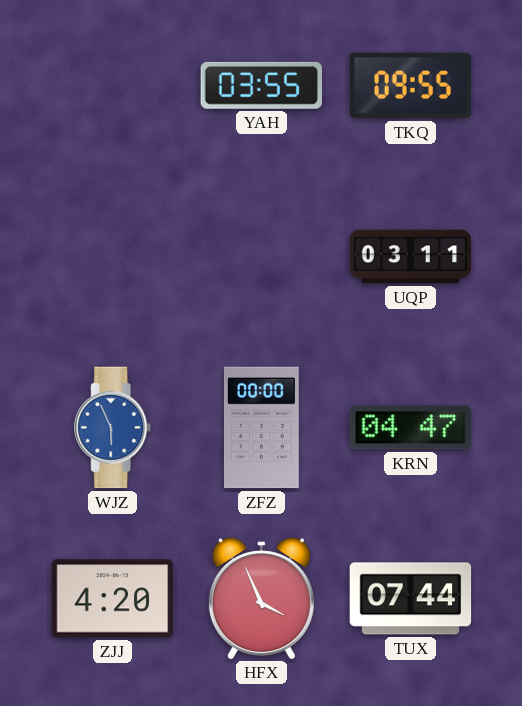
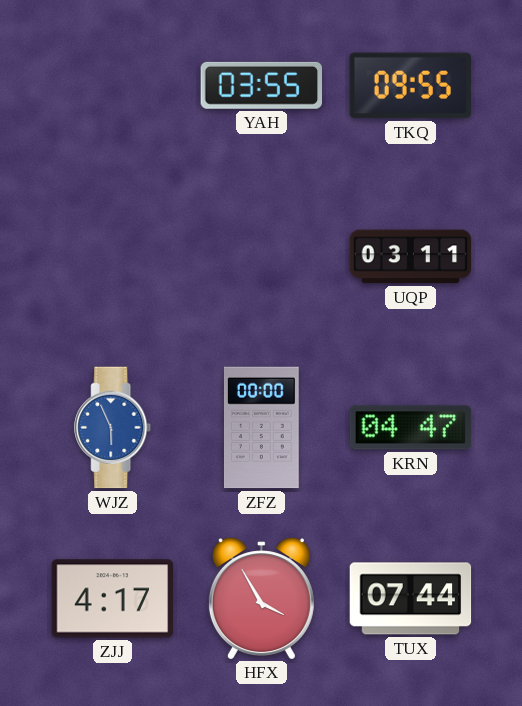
ZJJ: 4:20 -> 4:17 (113, 599)
HFX: 3:56 -> 3:55 (261, 598)
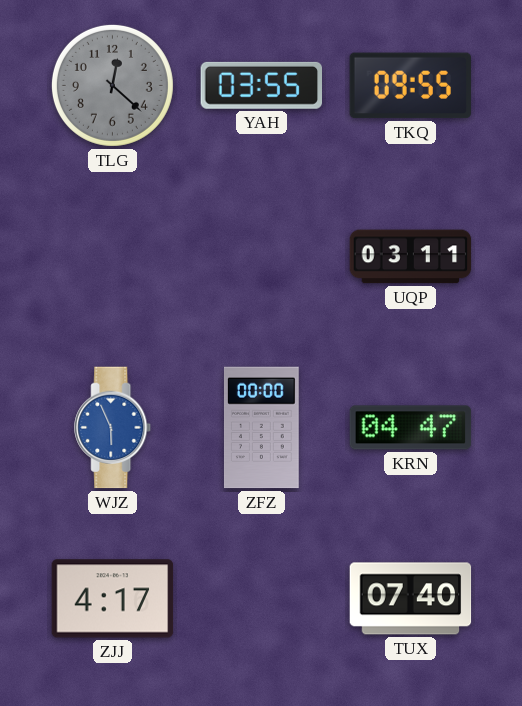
TLG: none -> 12:22 (112, 85)
HFX: 3:55 -> none (261, 598)
TUX: 07:44 -> 07:40 (411, 599)
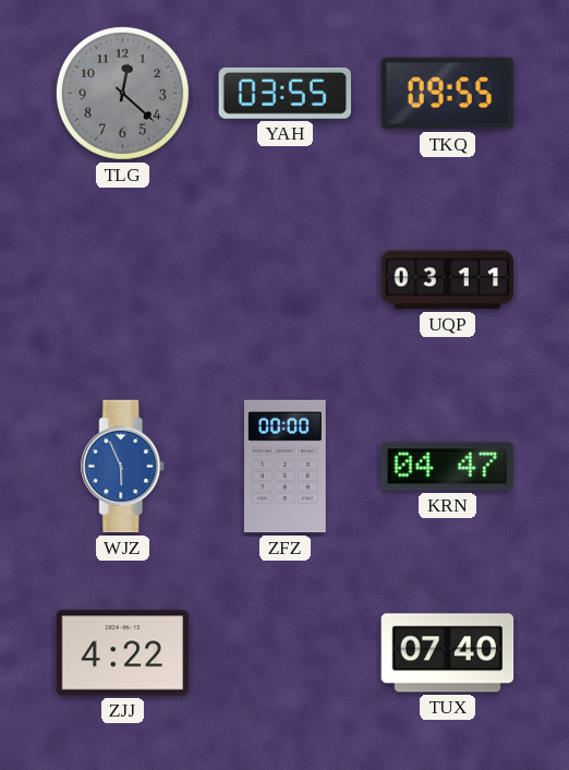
ZJJ: 4:17 -> 4:22 (123, 653)
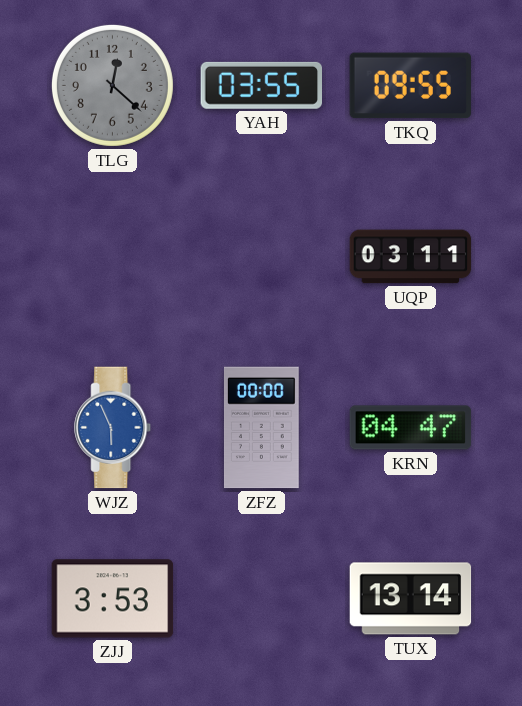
ZJJ: 4:22 -> 3:53 (113, 599)
TUX: 07:40 -> 13:14 (411, 599)
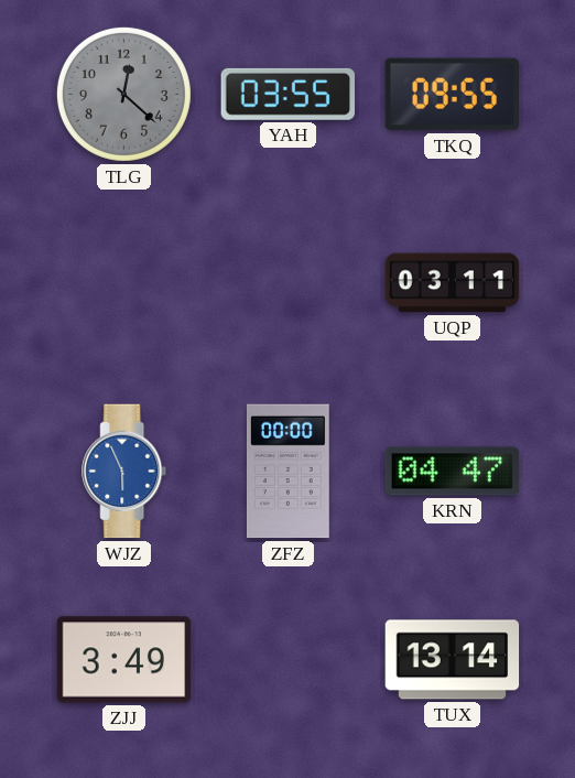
ZJJ: 3:53 -> 3:49 (124, 660)
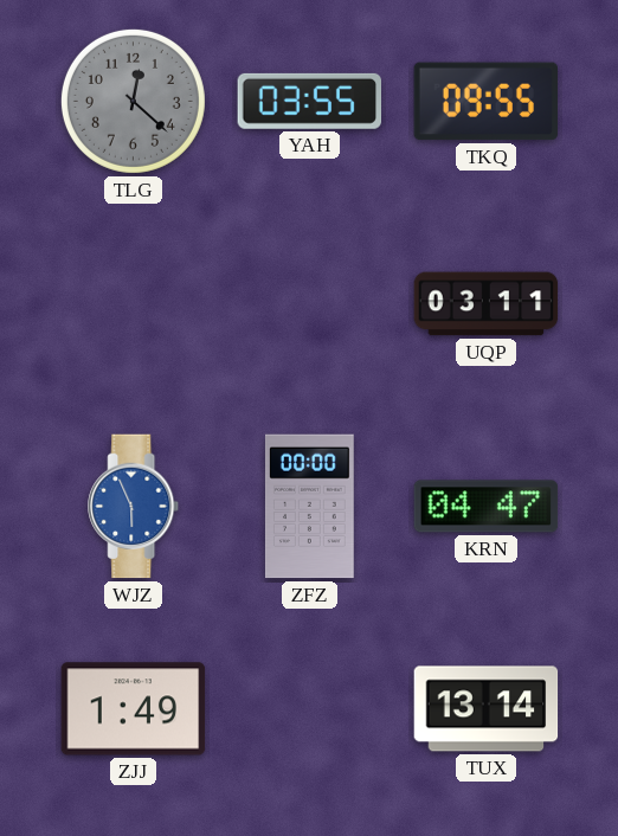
ZJJ: 3:49 -> 1:49 (134, 709)
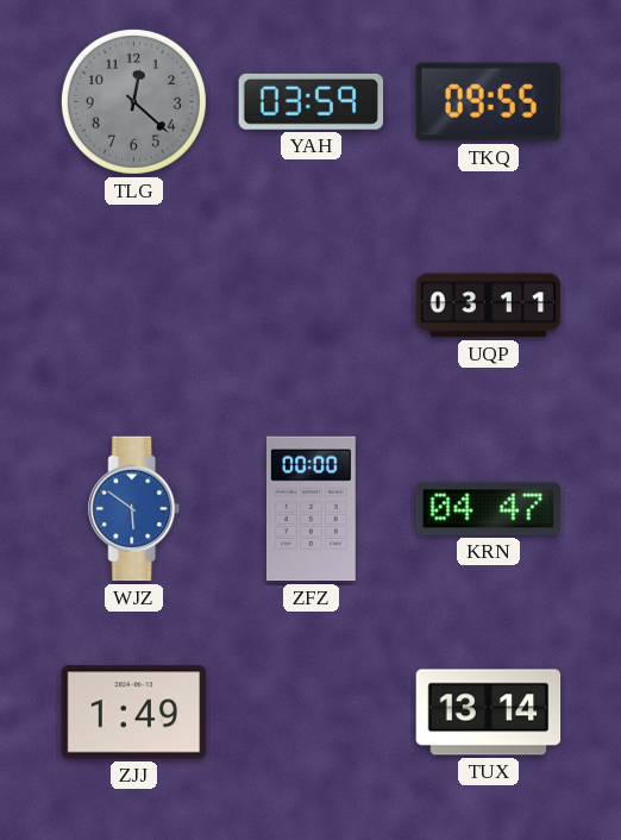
YAH: 03:55 -> 03:59 (310, 101)
WJZ: 5:56 -> 5:51 (134, 509)
